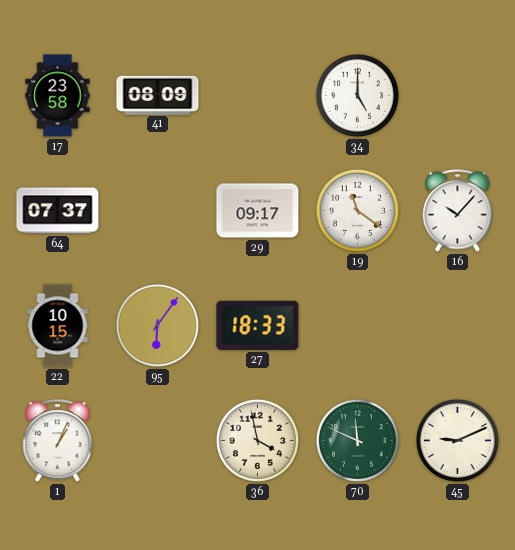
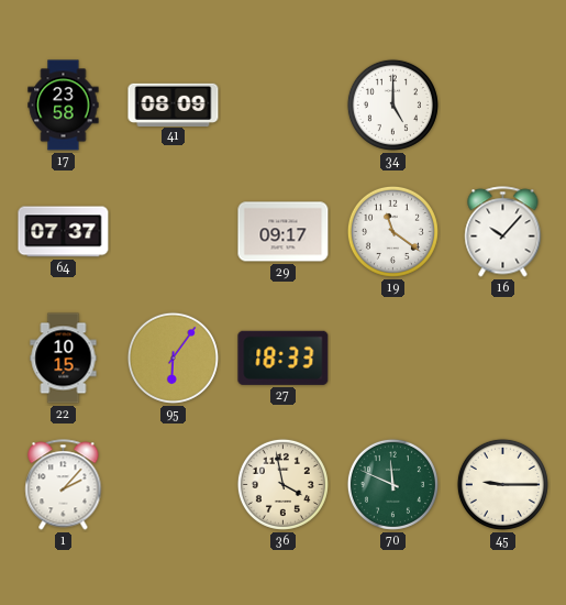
1: 1:04 -> 2:07 (64, 485)
45: 9:11 -> 9:15 (502, 484)
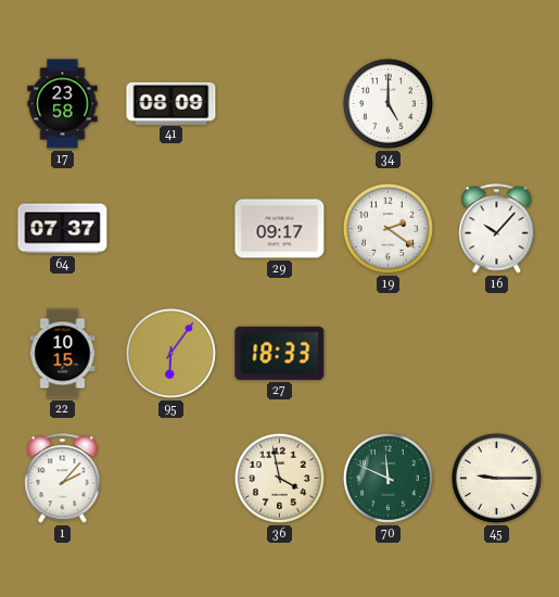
19: 11:21 -> 2:21 (388, 228)
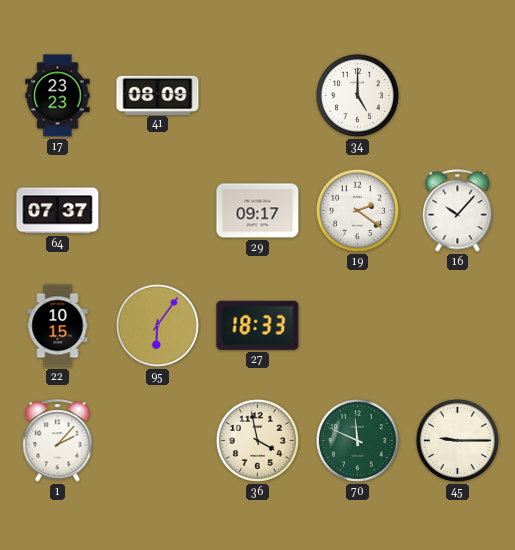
17: 23:58 -> 23:23 (58, 96)
